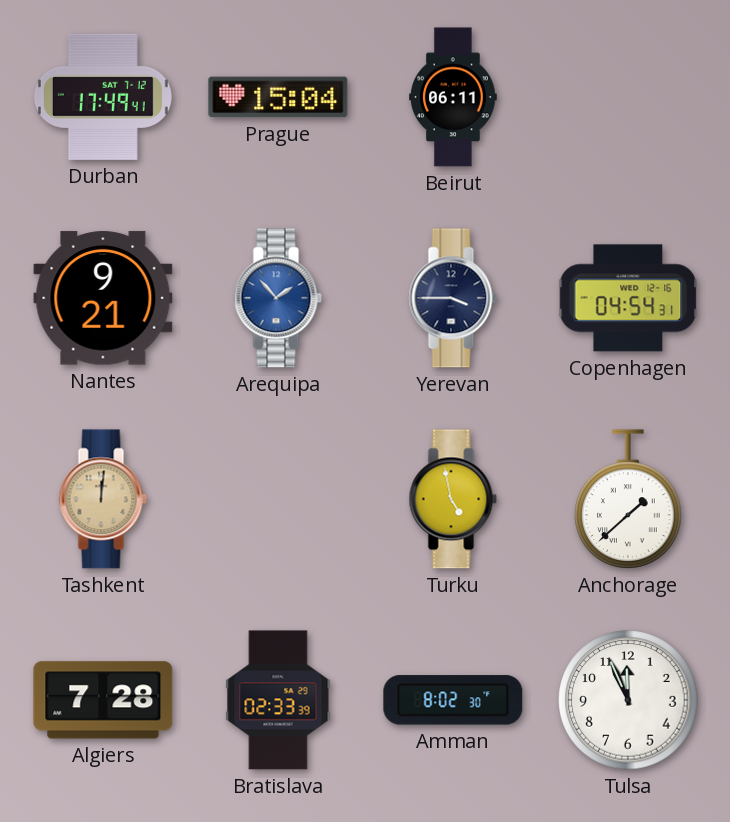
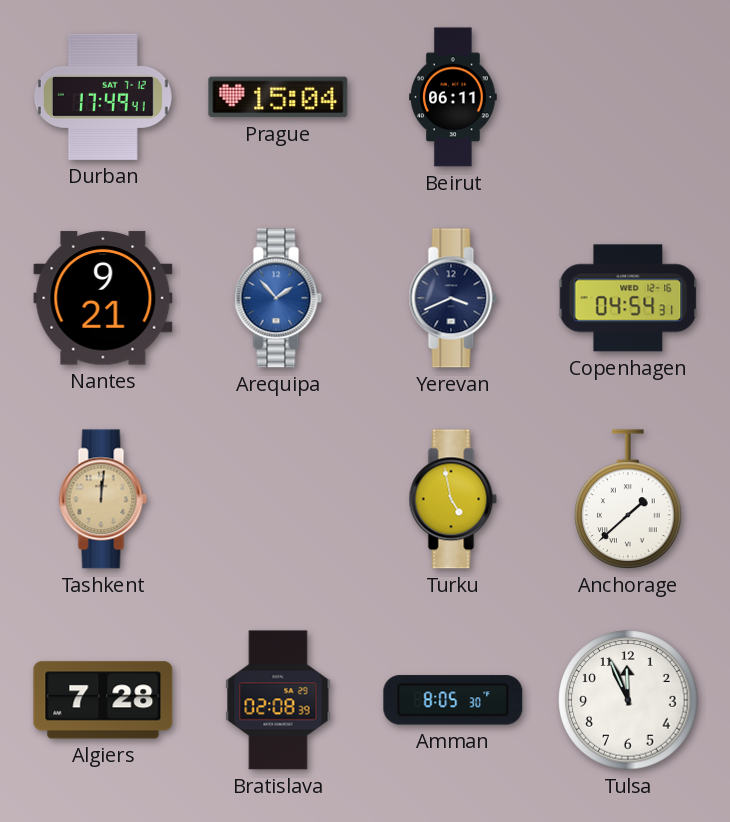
Yerevan: 3:45 -> 3:41 (453, 298)
Bratislava: 02:33 -> 02:08 (278, 700)
Amman: 8:02 -> 8:05 (453, 700)
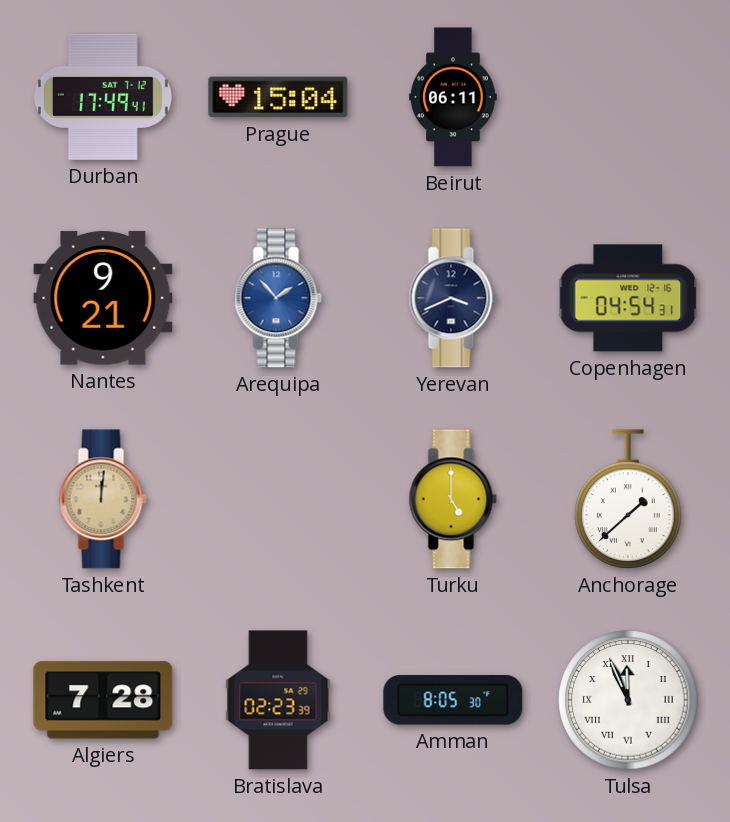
Turku: 4:58 -> 5:00 (453, 499)
Bratislava: 02:08 -> 02:23 (278, 700)
Tulsa numerals: Arabic -> Roman (628, 700)
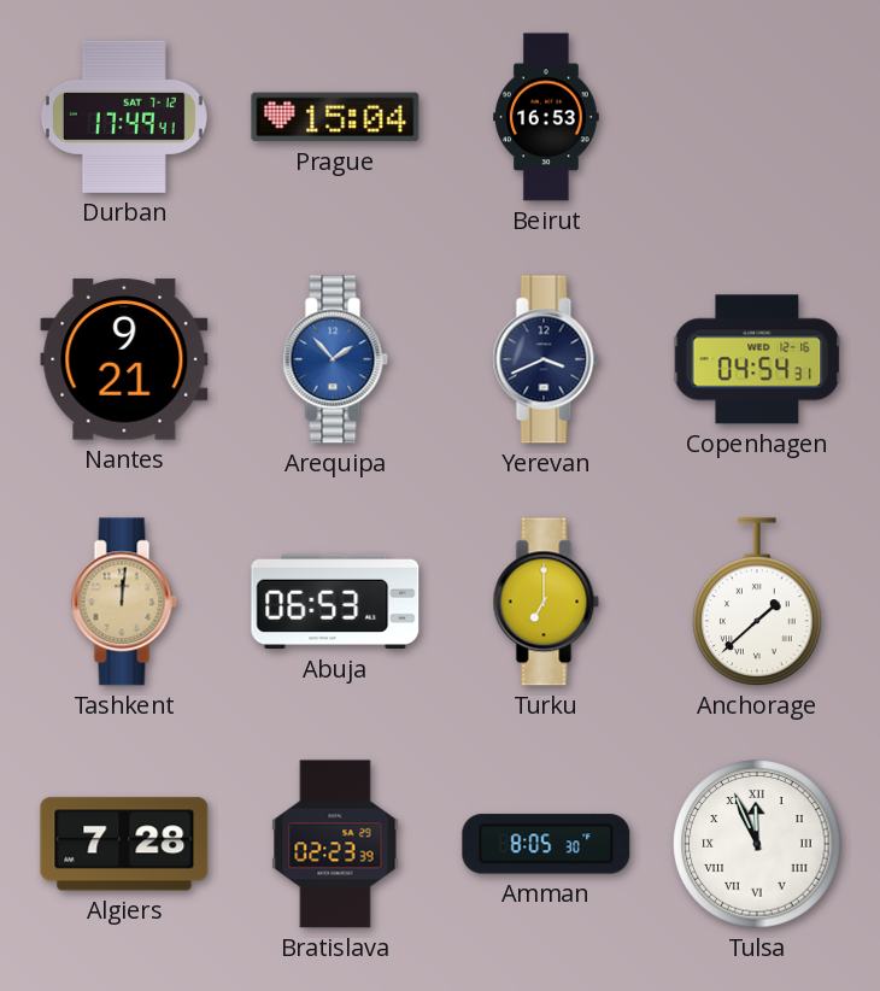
Beirut: 06:11 -> 16:53 (546, 117)
Abuja: none -> 06:53 (335, 602)
Turku: 5:00 -> 7:00 (546, 602)
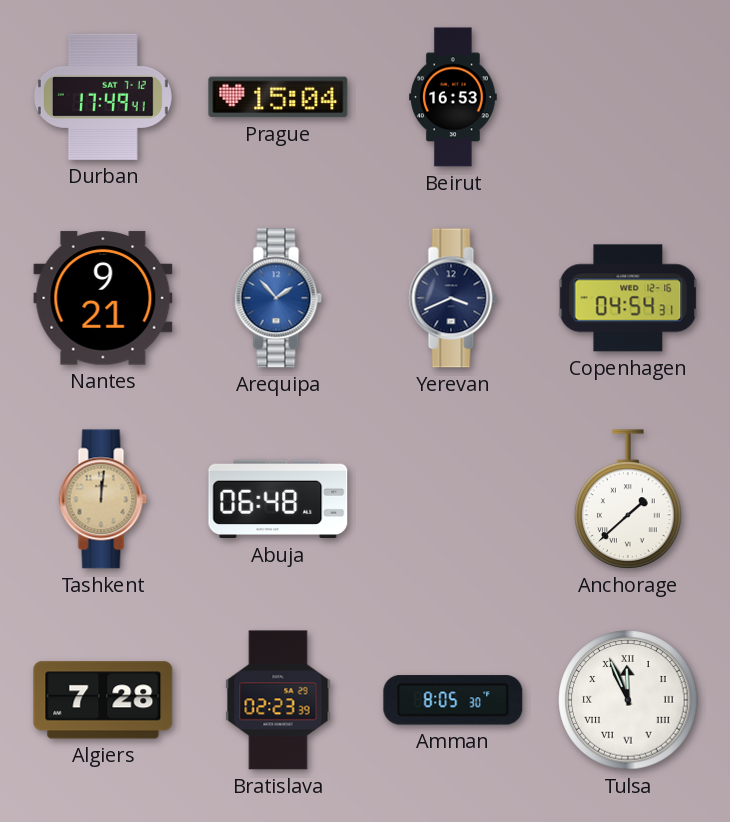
Abuja: 06:53 -> 06:48 (278, 499)
Turku: 7:00 -> none (546, 602)
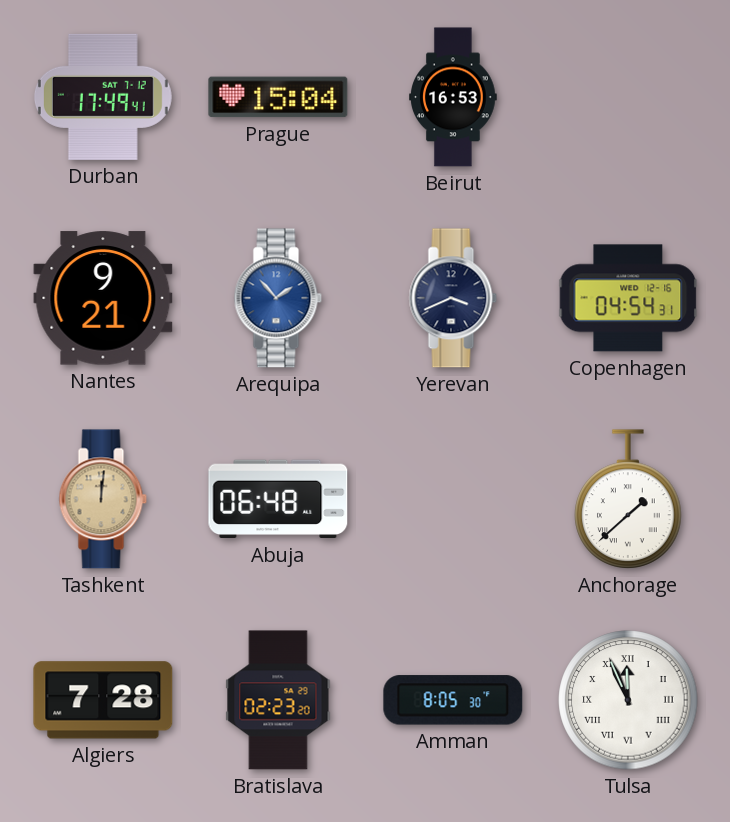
Bratislava: 02:23:39 -> 02:23:20 (278, 700)
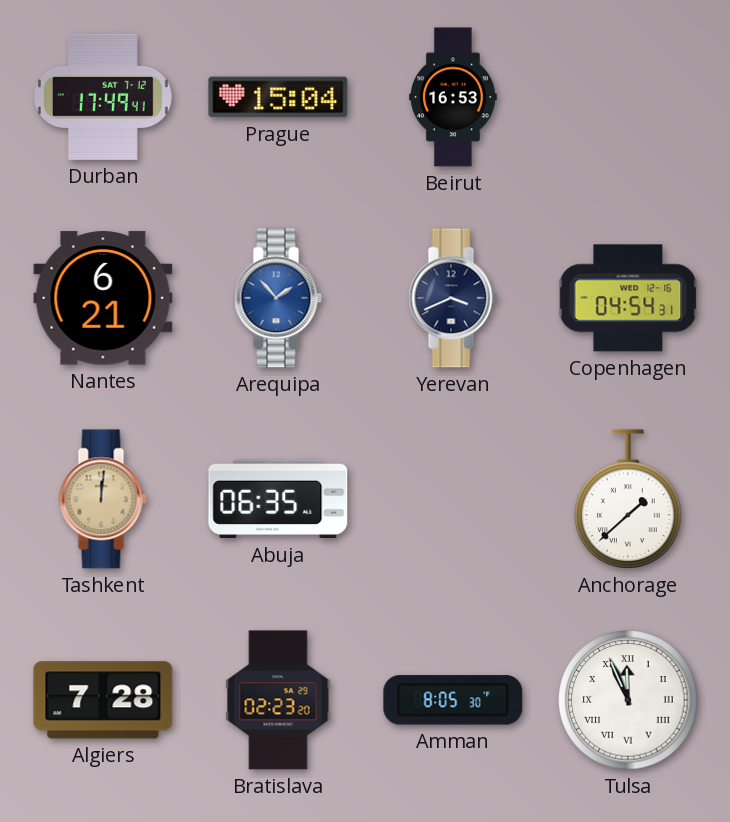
Nantes: 9:21 -> 6:21 (103, 298)
Abuja: 06:48 -> 06:35 (278, 499)
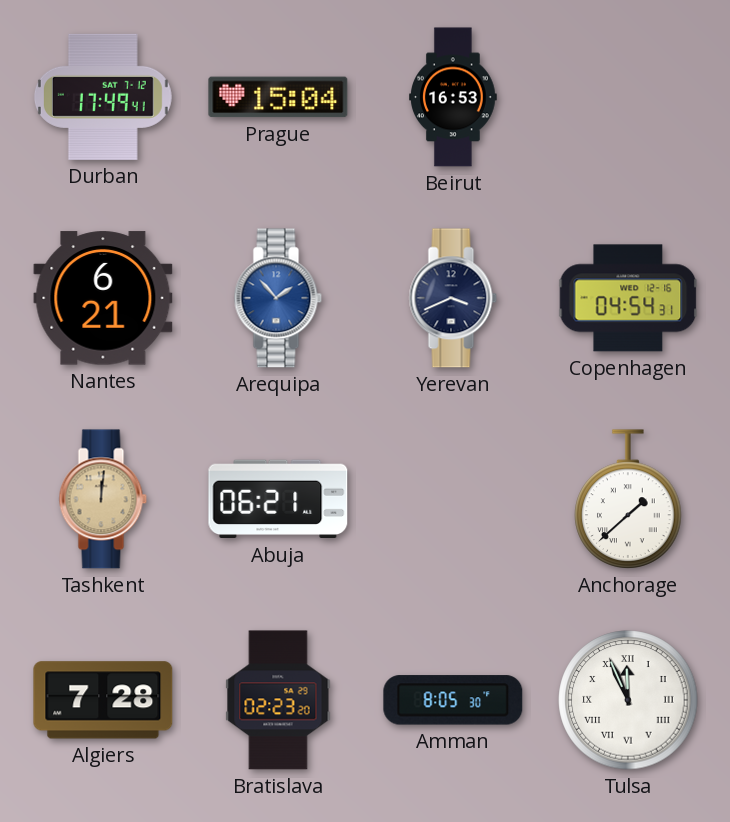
Abuja: 06:35 -> 06:21 (278, 499)
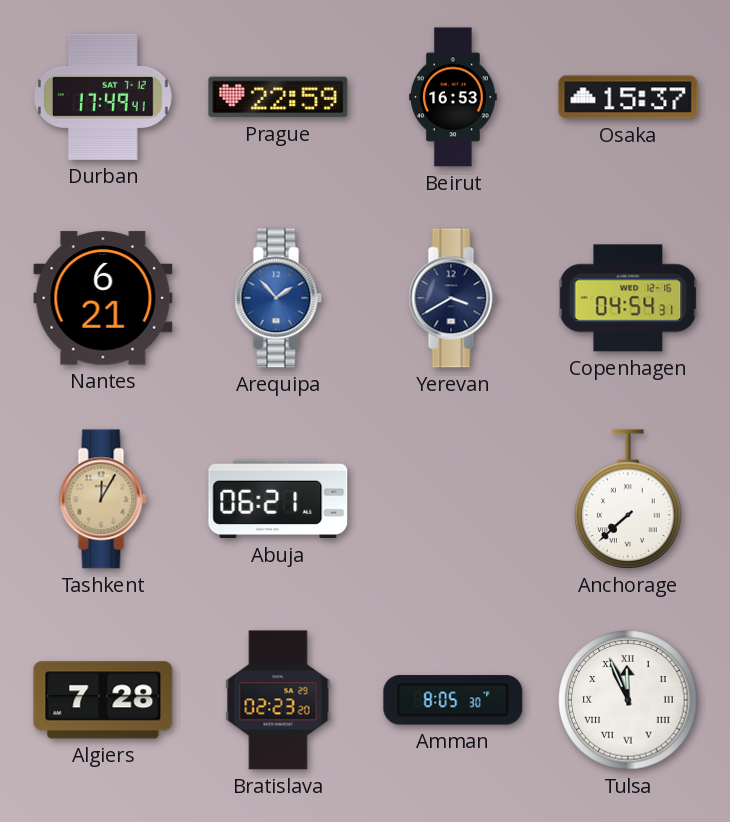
Prague: 15:04 -> 22:59 (278, 97)
Osaka: none -> 15:37 (628, 97)
Yerevan: 3:41 -> 3:40 (453, 298)
Tashkent: 12:01 -> 12:05 (103, 499)
Anchorage: 1:38 -> 7:38 (628, 499)
